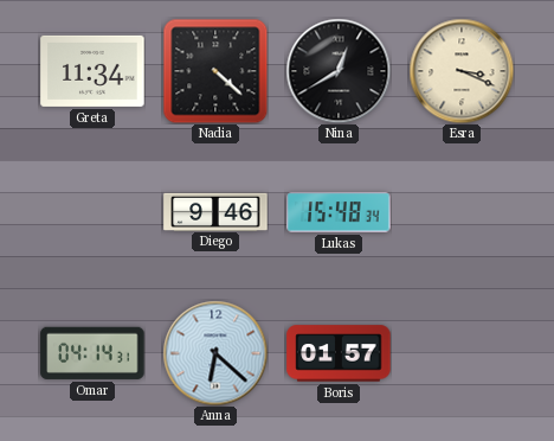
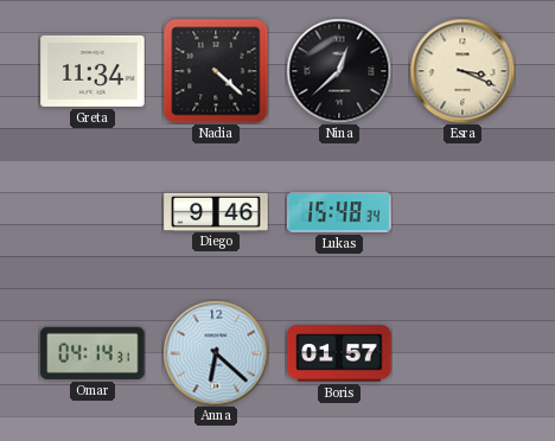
Nina: 12:40 -> 12:38 (339, 71)
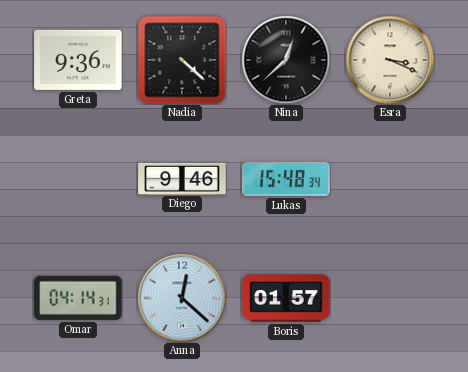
Greta: 11:34 -> 9:36 (78, 60)
Anna: 6:22 -> 12:22 (182, 298)
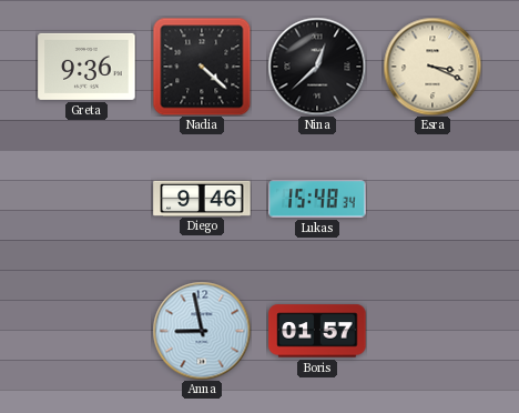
Omar: 04:14 -> none (78, 298)
Anna: 12:22 -> 8:58 (202, 331)
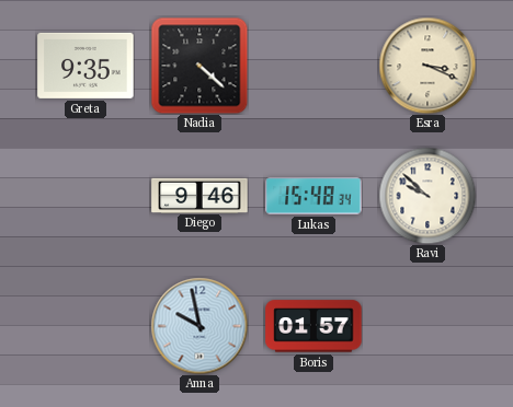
Greta: 9:36 -> 9:35 (86, 66)
Nina: 12:38 -> none (317, 67)
Ravi: none -> 9:52 (428, 196)
Anna: 8:58 -> 9:58 (200, 326)
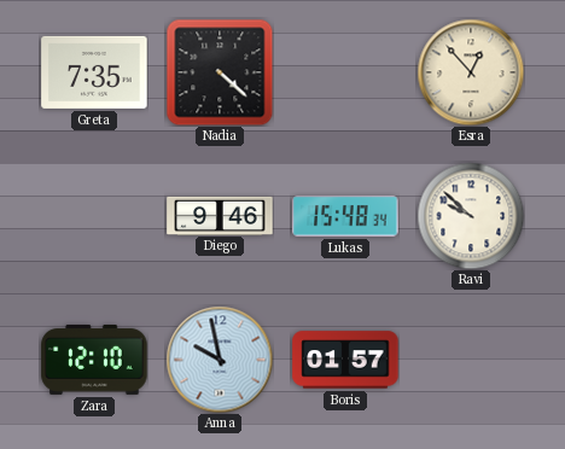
Greta: 9:35 -> 7:35 (94, 72)
Esra: 3:19 -> 12:53 (471, 72)
Zara: none -> 12:10 (94, 360)
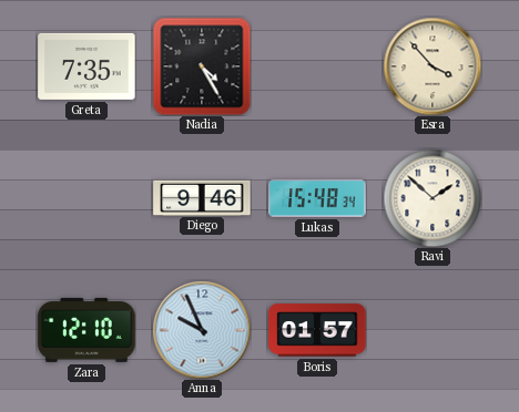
Nadia: 4:22 -> 4:25 (202, 66)
Esra: 12:53 -> 3:53 (432, 66)
Ravi: 9:52 -> 1:52 (432, 198)
Anna: 9:58 -> 9:56 (202, 330)
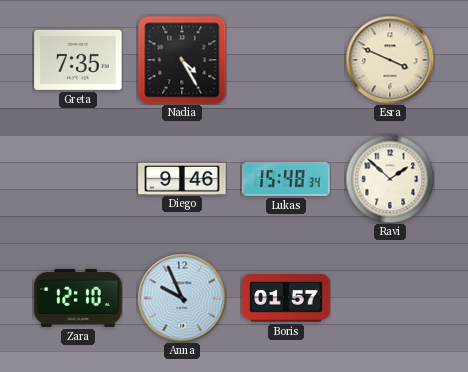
Esra: 3:53 -> 3:49 (390, 60)
